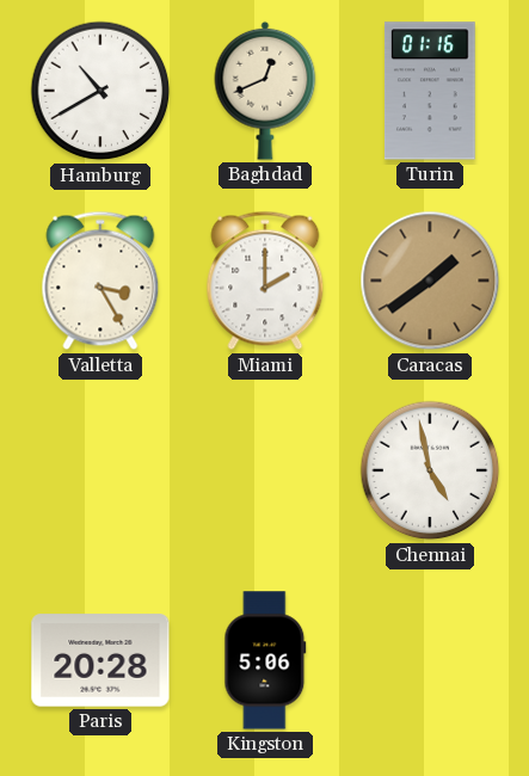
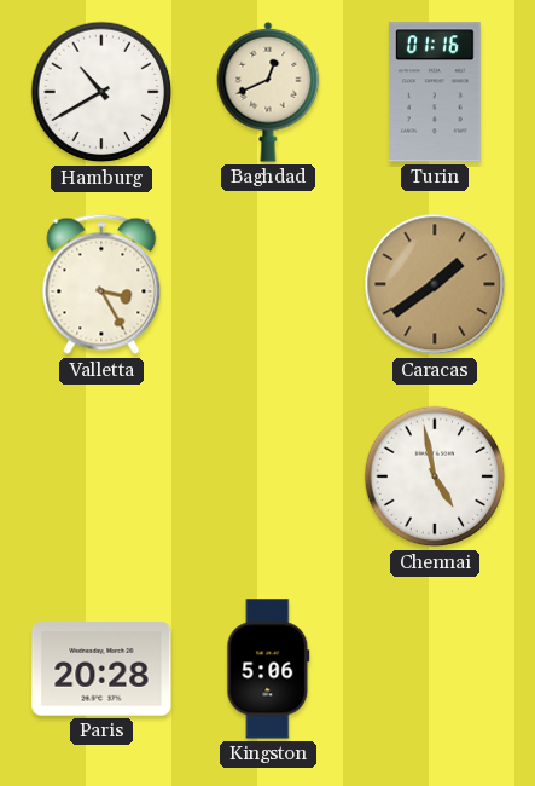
Miami: 2:00 -> none (265, 281)
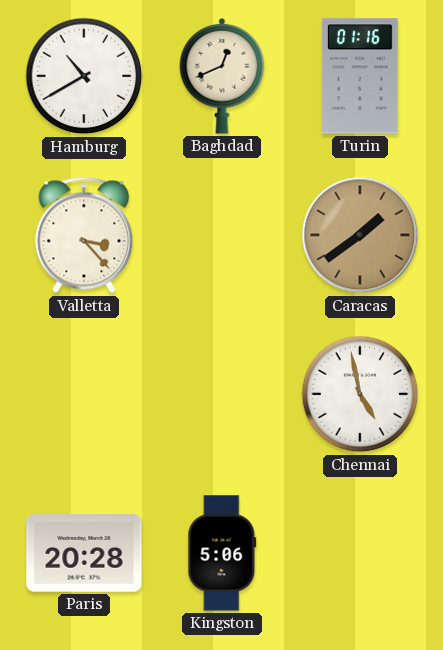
Valletta: 3:25 -> 3:23 (84, 235)
